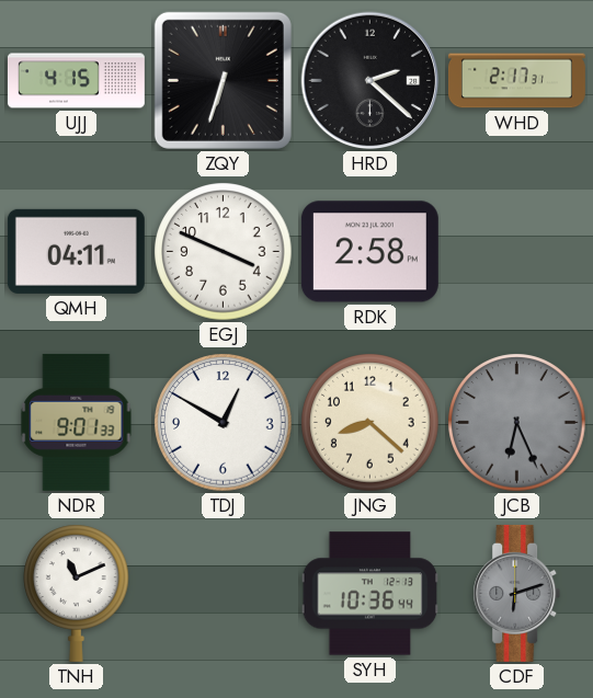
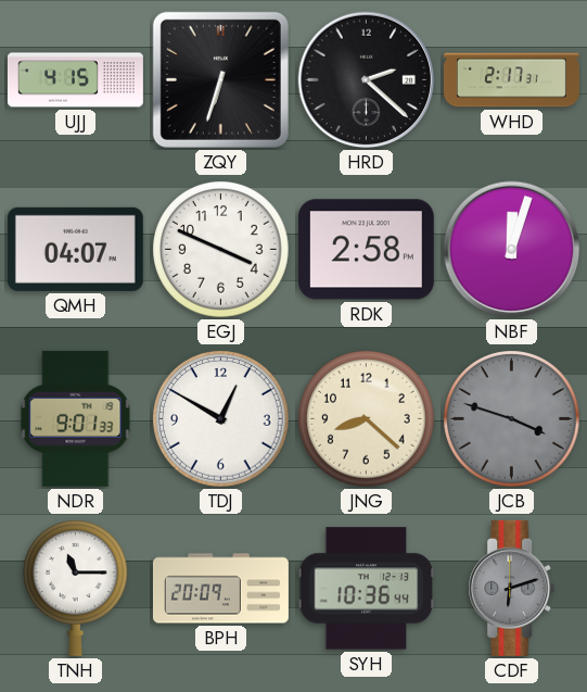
QMH: 04:11 -> 04:07 (75, 249)
NBF: none -> 12:03 (512, 250)
JCB: 6:26 -> 3:48 (512, 419)
TNH: 11:11 -> 11:15 (76, 588)
BPH: none -> 20:09 (220, 589)
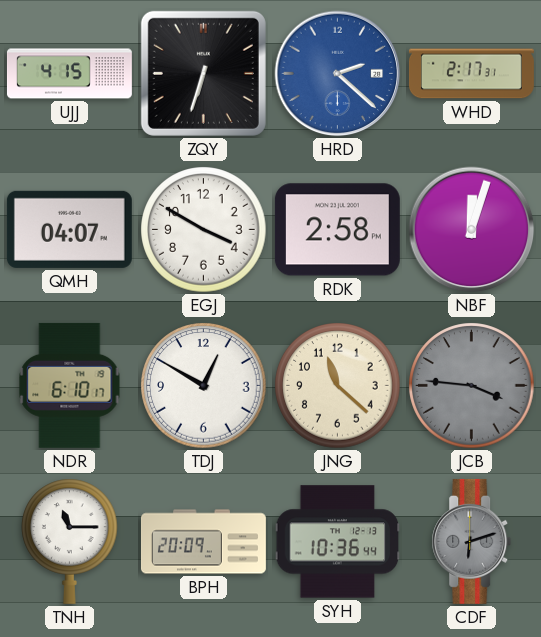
HRD dial: black -> blue (338, 74)
EGJ: 3:49 -> 3:50 (204, 230)
NDR: 9:01 -> 6:10 (70, 385)
JNG: 8:22 -> 11:22 (338, 386)
JCB: 3:48 -> 3:46 (472, 386)
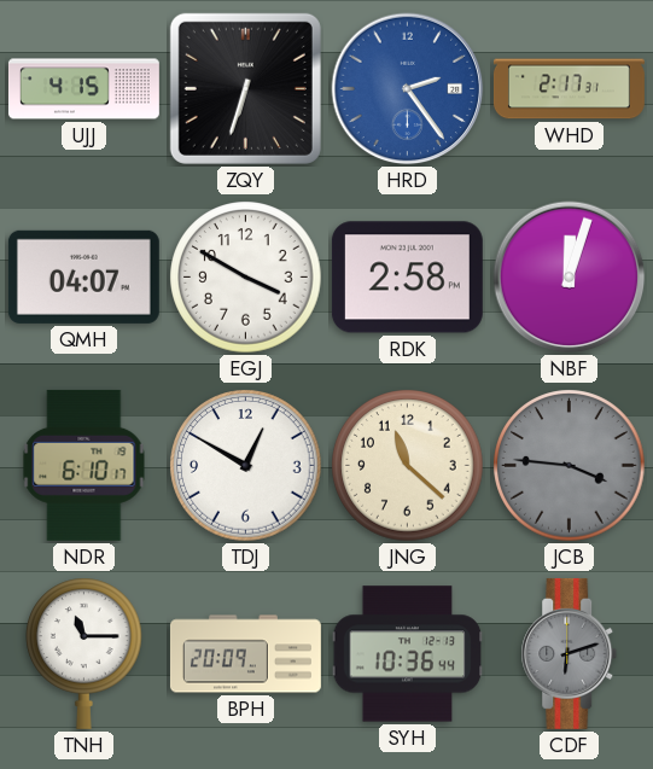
HRD: 2:22 -> 2:24 (408, 89)
